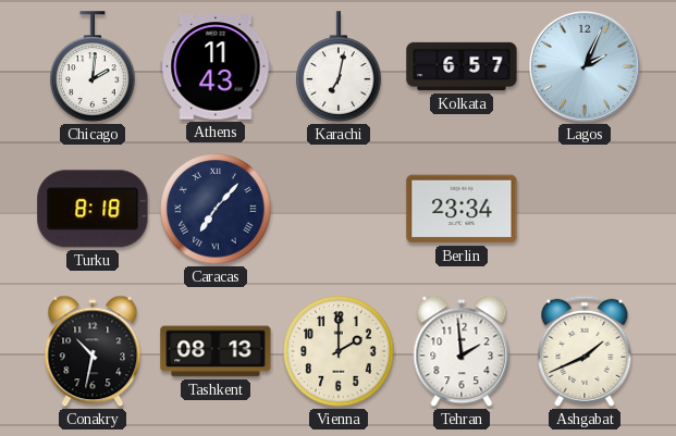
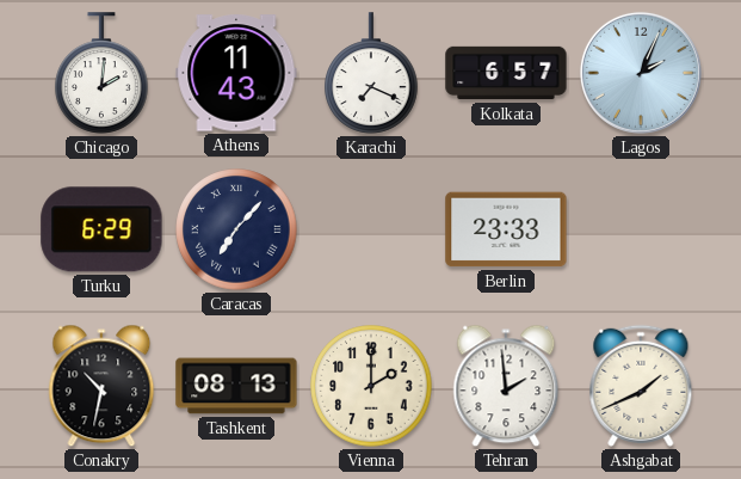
Karachi: 7:02 -> 7:19 (371, 73)
Turku: 8:18 -> 6:29 (101, 229)
Berlin: 23:34 -> 23:33 (506, 229)
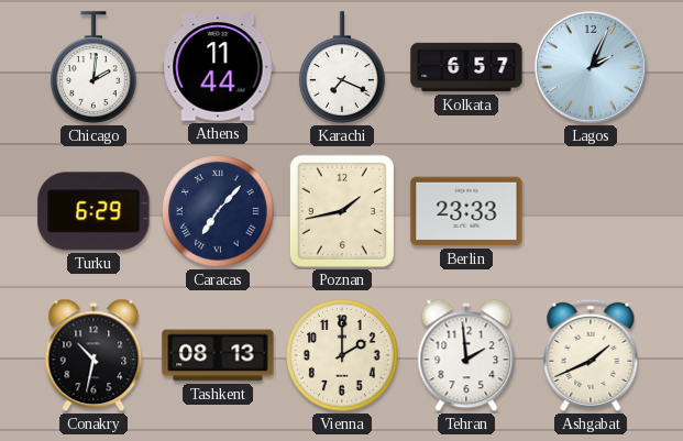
Athens: 11:43 -> 11:44 (218, 67)
Poznan: none -> 1:43 (342, 211)
